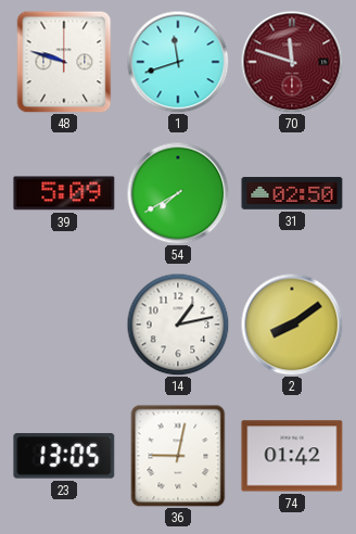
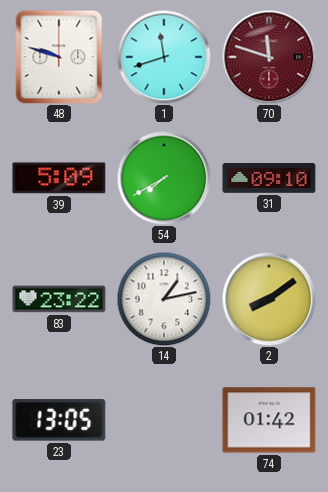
31: 02:50 -> 09:10 (269, 178)
83: none -> 23:22 (59, 299)
36: 9:02 -> none (178, 456)
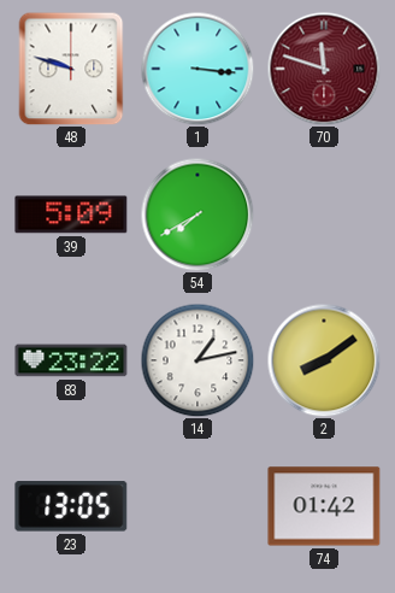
1: 11:42 -> 3:16 (197, 69)
31: 09:10 -> none (269, 178)
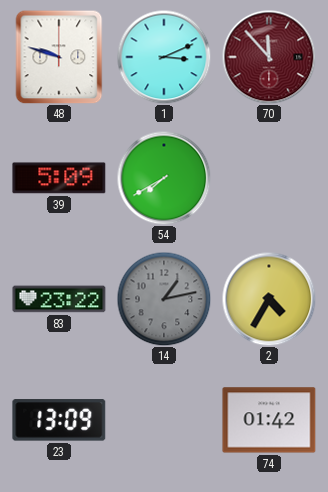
1: 3:16 -> 3:11 (164, 57)
70: 11:48 -> 11:53 (269, 57)
14 dial: white -> grey (164, 299)
2: 8:09 -> 4:35 (269, 299)
23: 13:05 -> 13:09 (59, 420)
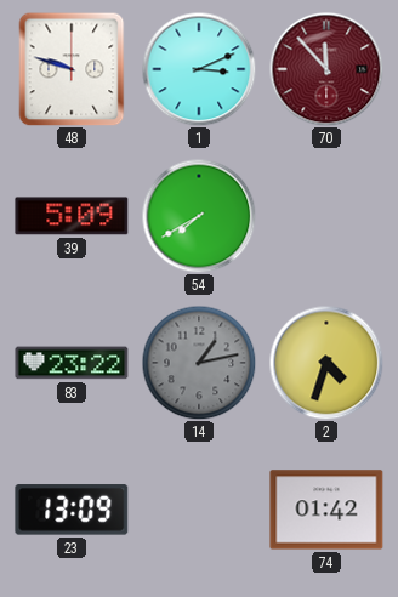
2: 4:35 -> 4:33 (326, 363)
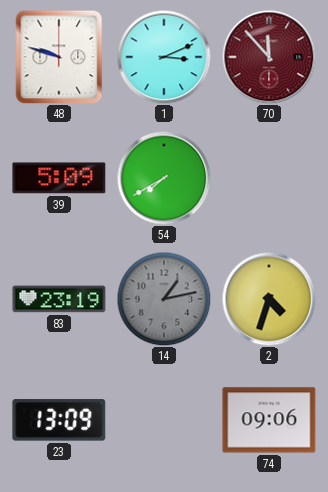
83: 23:22 -> 23:19 (59, 299)
74: 01:42 -> 09:06 (269, 420)
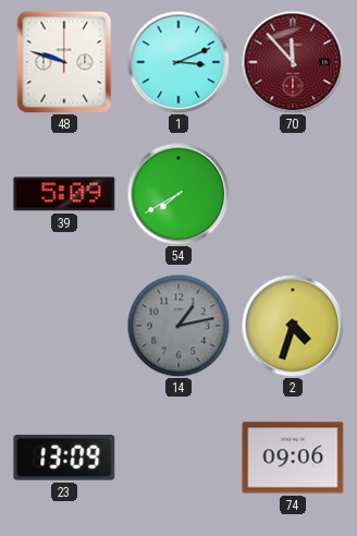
83: 23:19 -> none (59, 299)
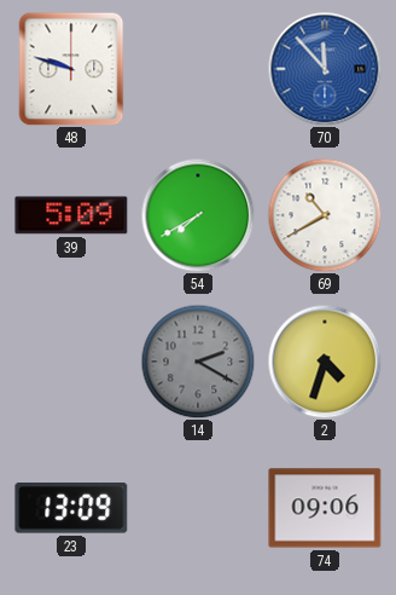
1: 3:11 -> none (178, 62)
70 dial: burgundy -> blue (325, 69)
69: none -> 10:40 (325, 215)
14: 1:13 -> 2:20 (198, 362)
